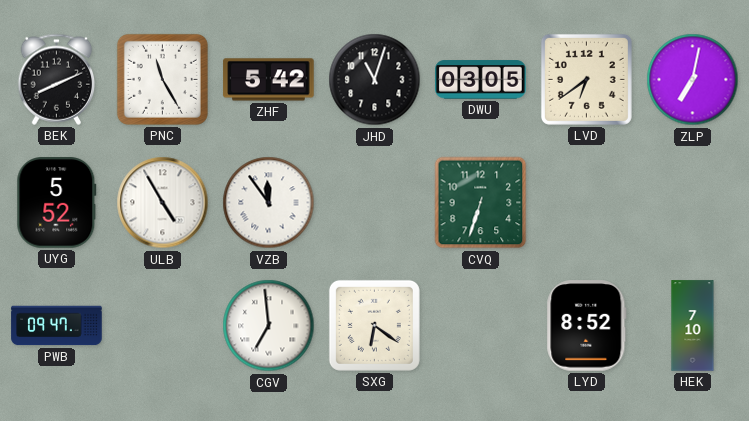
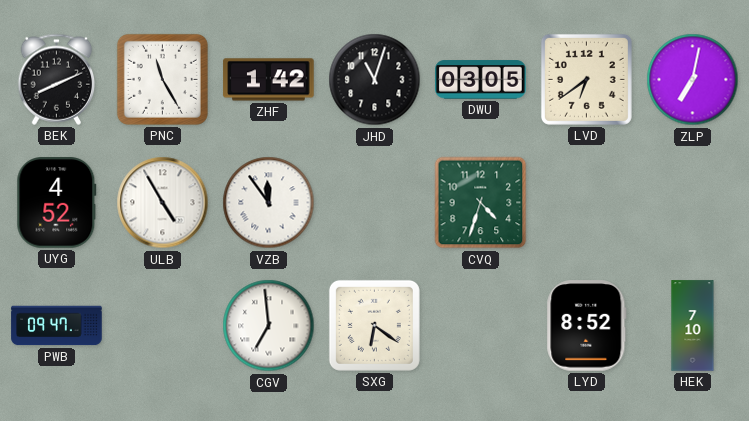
ZHF: 5:42 -> 1:42 (269, 80)
UYG: 5:52 -> 4:52 (57, 203)
CVQ: 6:33 -> 4:33 (481, 203)
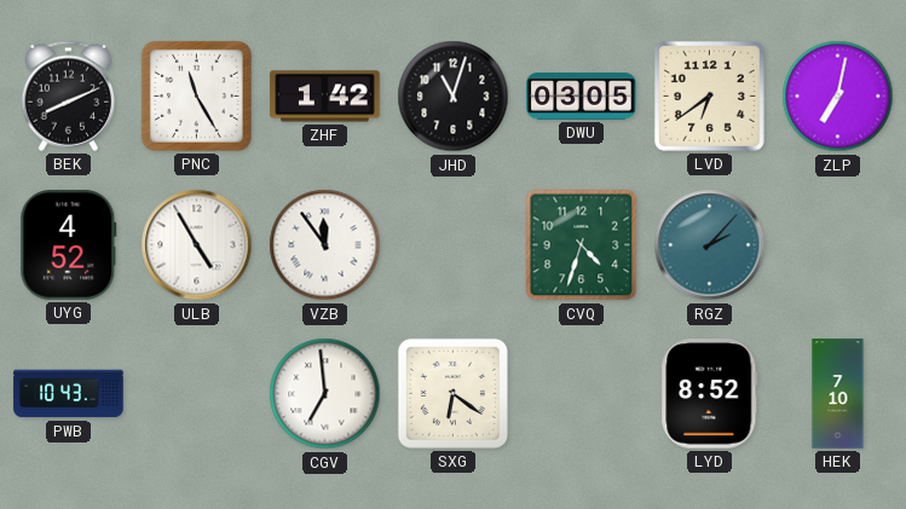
RGZ: none -> 2:07 (710, 245)
PWB: 09:47 -> 10:43 (69, 394)
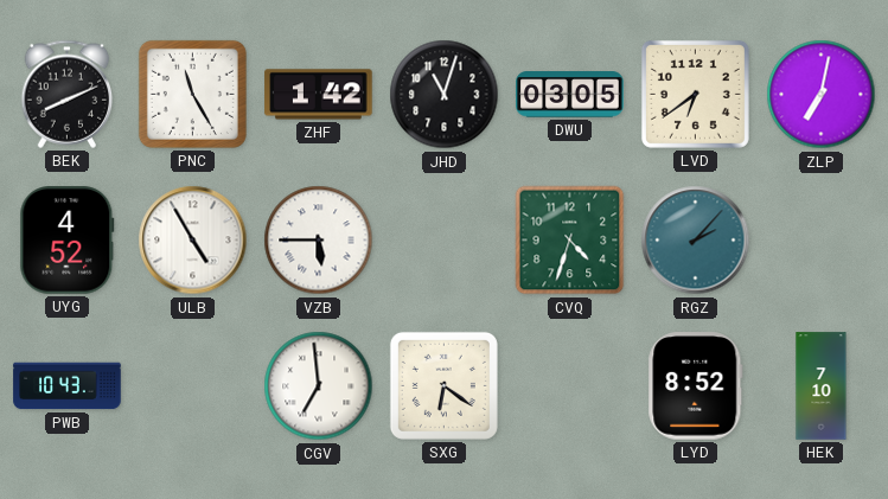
VZB: 11:54 -> 5:45 (319, 241)
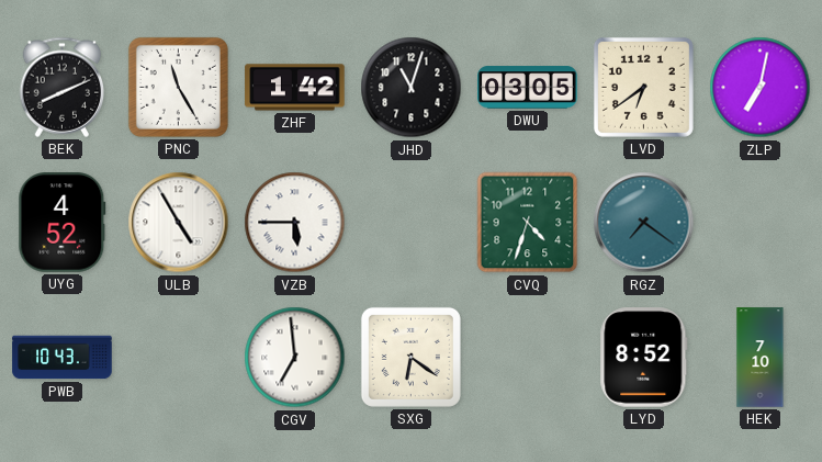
RGZ: 2:07 -> 7:21 (644, 223)
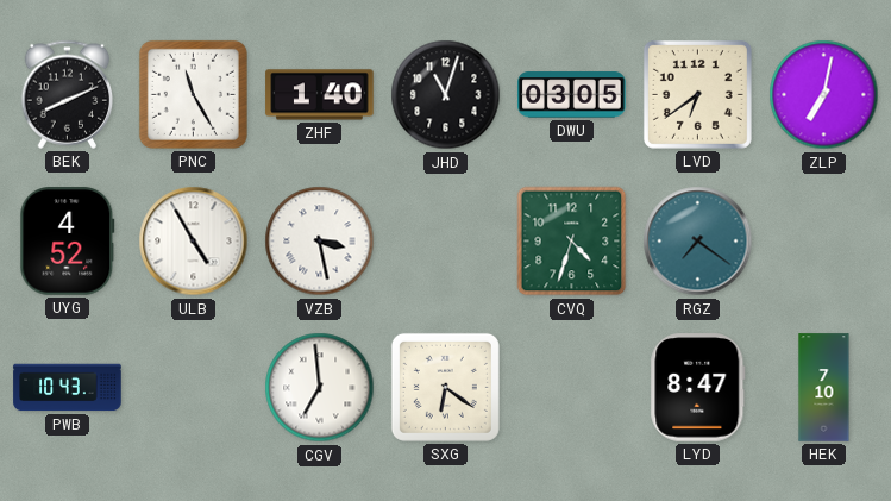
ZHF: 1:42 -> 1:40 (320, 95)
VZB: 5:45 -> 3:28 (320, 242)
LYD: 8:52 -> 8:47 (698, 388)
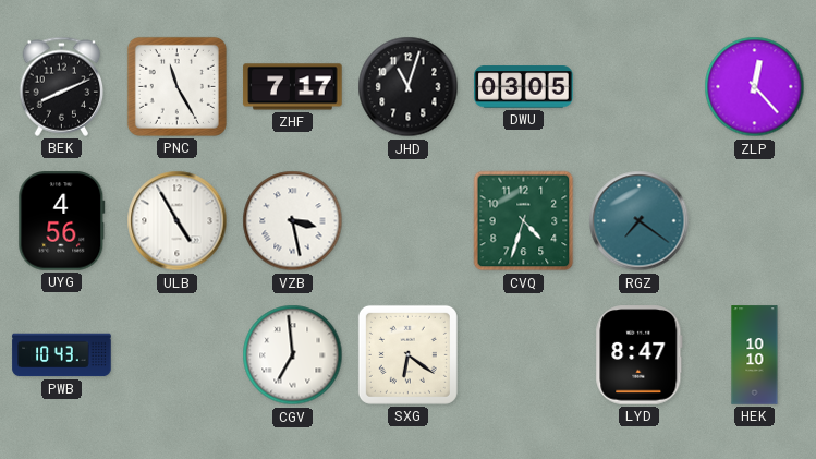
ZHF: 1:40 -> 7:17 (293, 87)
LVD: 6:39 -> none (697, 94)
ZLP: 7:02 -> 12:23 (755, 87)
UYG: 4:52 -> 4:56 (62, 221)
HEK: 7:10 -> 10:10 (755, 355)
